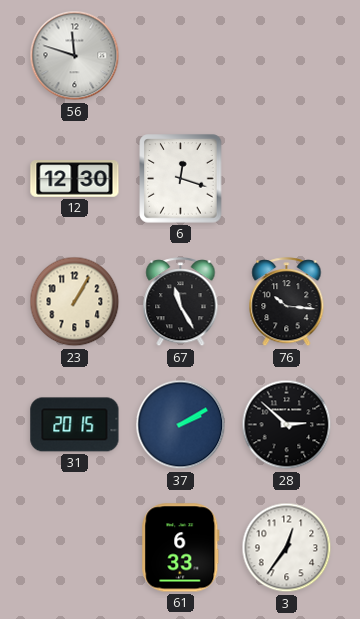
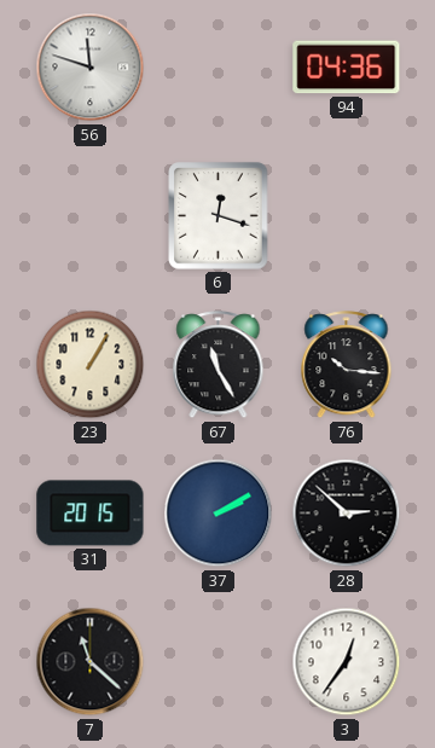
94: none -> 04:36 (347, 68)
12: 12:30 -> none (75, 179)
7: none -> 11:22 (91, 662)
61: 6:33 -> none (181, 548)
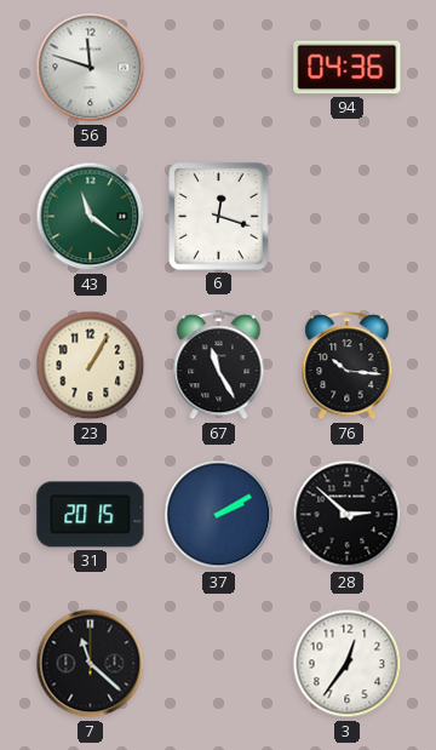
43: none -> 11:21 (91, 217)
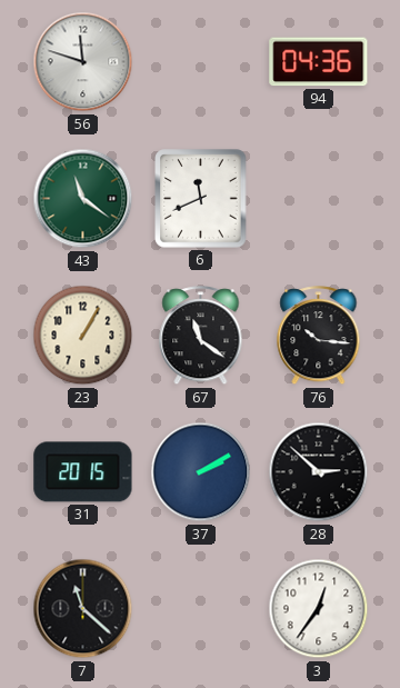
6: 12:18 -> 11:41 (201, 199)
67: 11:25 -> 11:21 (201, 336)
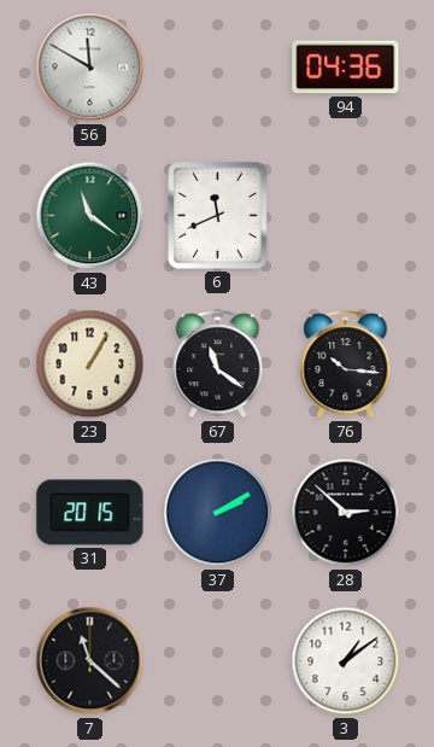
56: 11:48 -> 11:50 (90, 68)
3: 12:36 -> 1:09 (346, 661)
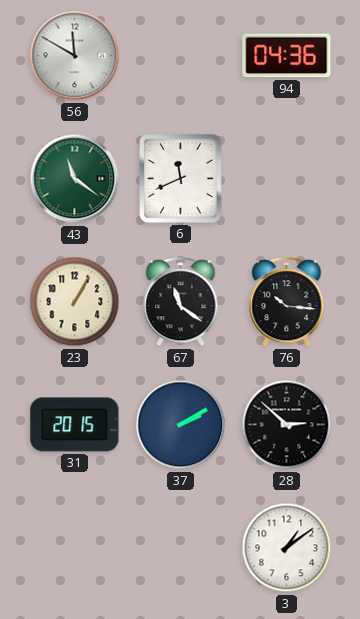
7: 11:22 -> none (90, 661)
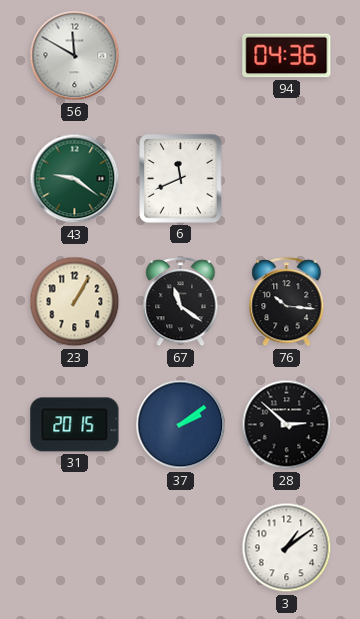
43: 11:21 -> 9:21 (75, 179)
37: 2:10 -> 2:09 (181, 425)
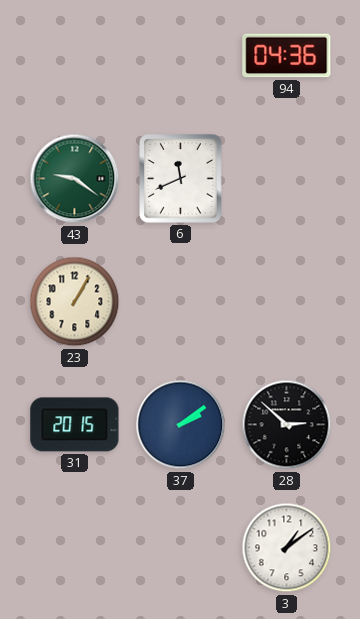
56: 11:50 -> none (75, 56)
67: 11:21 -> none (181, 302)
76: 10:16 -> none (287, 302)
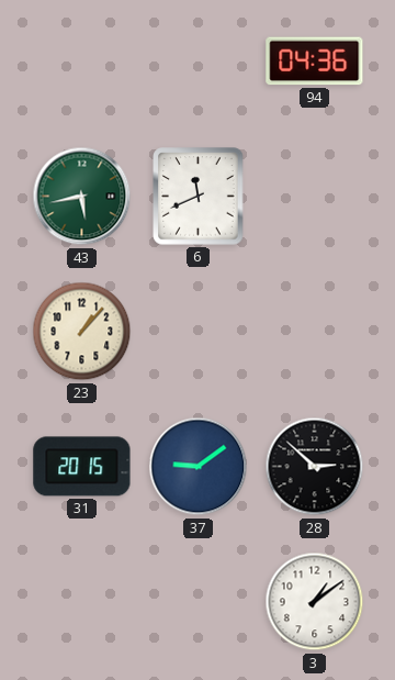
43: 9:21 -> 5:43 (82, 197)
23: 1:05 -> 1:07 (82, 332)
37: 2:09 -> 9:09 (199, 467)
